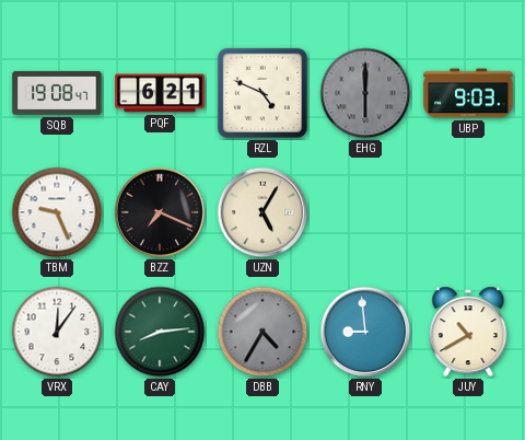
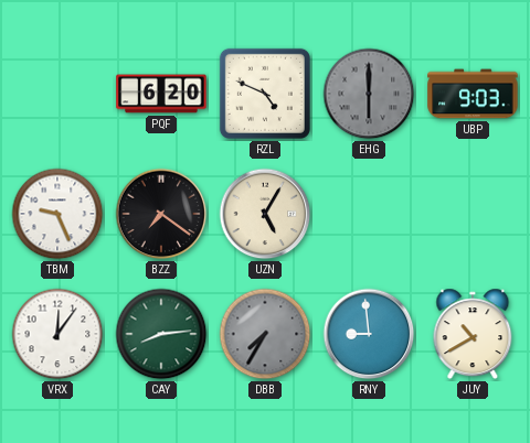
SQB: 19:08 -> none (57, 93)
PQF: 6:21 -> 6:20 (161, 94)
BZZ: 7:19 -> 7:21 (161, 214)
DBB: 4:35 -> 7:35 (265, 334)
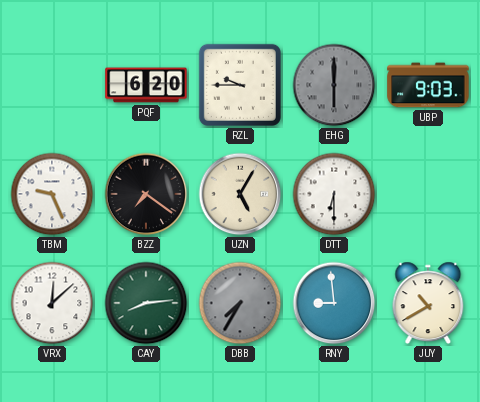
RZL: 4:49 -> 9:45 (240, 85)
DTT: none -> 6:30 (334, 194)
VRX: 12:06 -> 12:08 (52, 303)
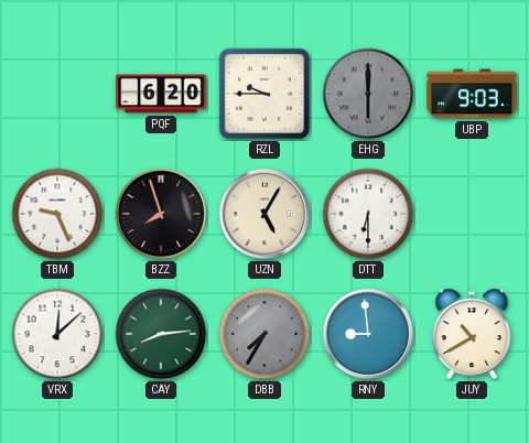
BZZ: 7:21 -> 7:57 (161, 214)
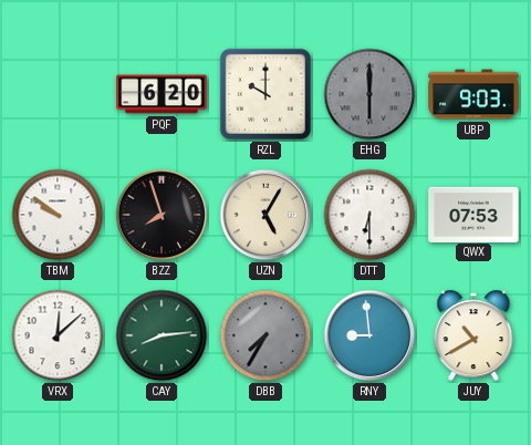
RZL: 9:45 -> 10:00 (265, 94)
TBM: 9:26 -> 9:51 (58, 215)
QWX: none -> 07:53 (473, 214)
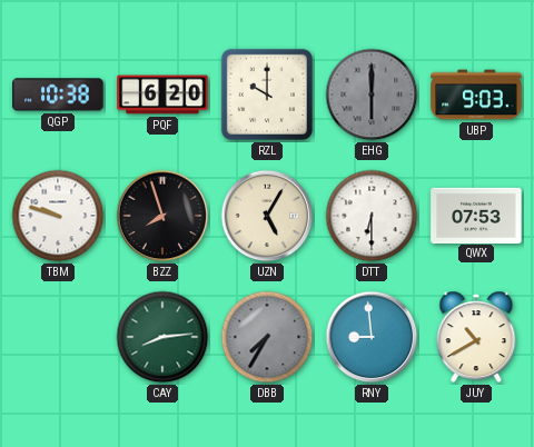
QGP: none -> 10:38 (58, 95)
TBM: 9:51 -> 9:48 (58, 216)
VRX: 12:08 -> none (58, 335)
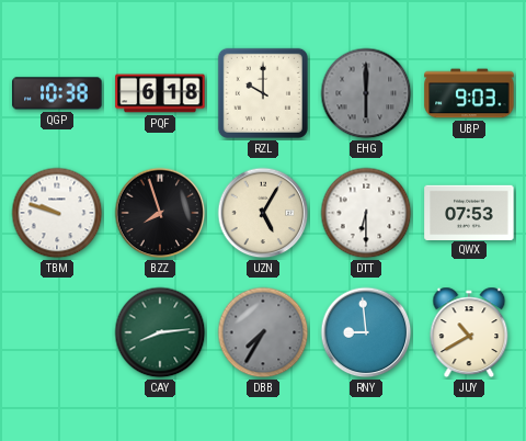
PQF: 6:20 -> 6:18 (160, 93)
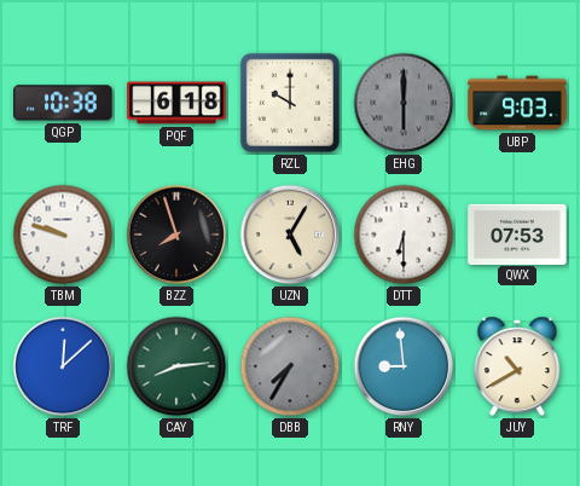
TRF: none -> 12:08 (63, 366)
